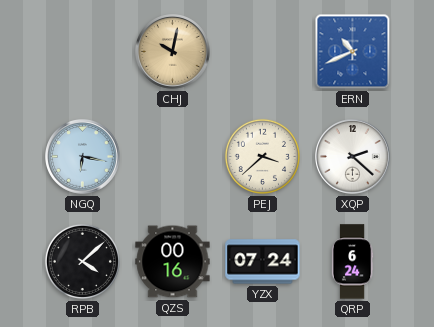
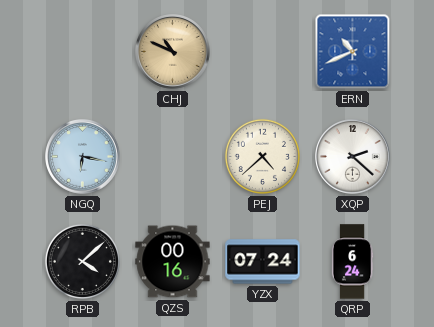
CHJ: 10:02 -> 10:49 (173, 52)
PEJ: 3:38 -> 4:38 (262, 156)
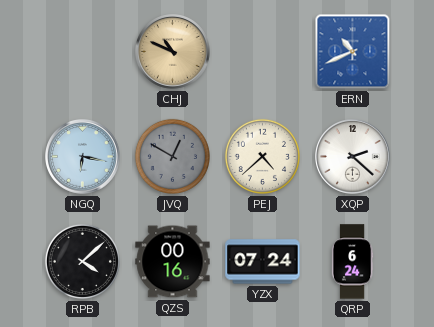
JVQ: none -> 12:50 (172, 156)
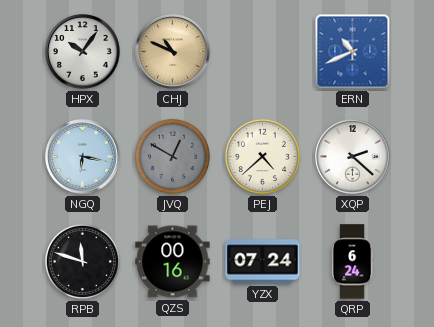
HPX: none -> 10:06 (83, 52)
RPB: 4:08 -> 11:48 (82, 261)
